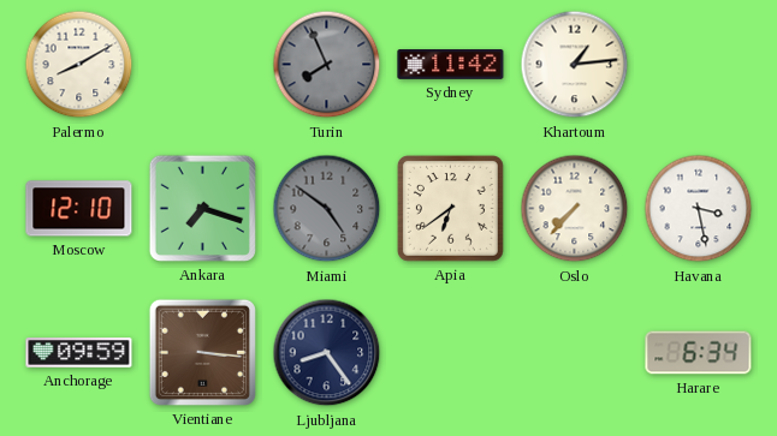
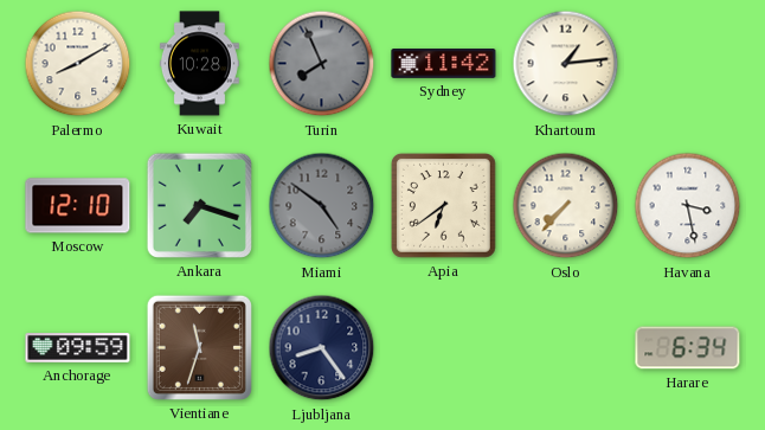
Kuwait: none -> 10:28 (199, 64)
Vientiane: 3:16 -> 11:33 (199, 347)
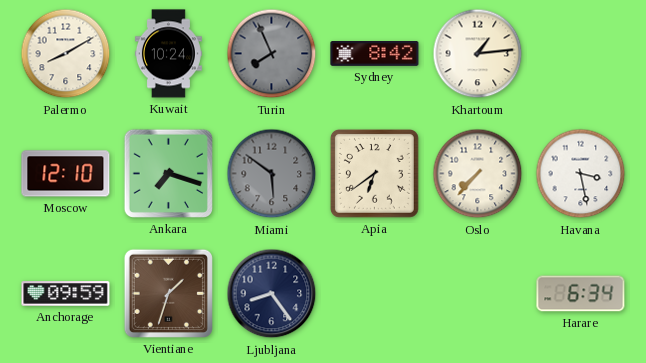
Kuwait: 10:28 -> 10:24 (168, 54)
Sydney: 11:42 -> 8:42 (375, 54)
Miami: 4:51 -> 5:51 (272, 174)
Vientiane: 11:33 -> 1:33 (168, 293)
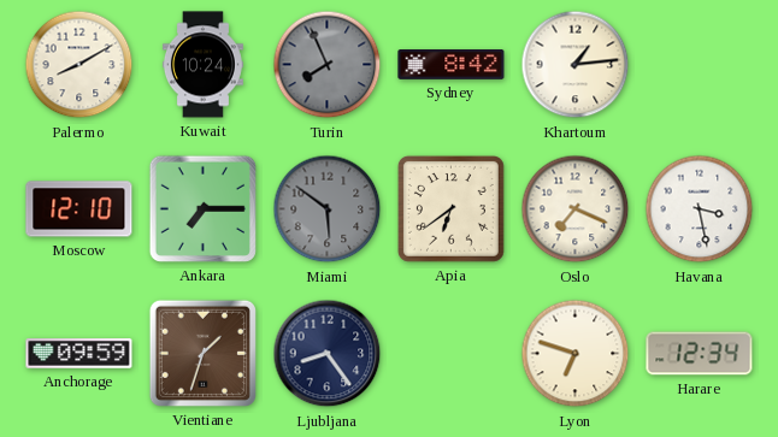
Ankara: 7:18 -> 7:15 (202, 208)
Oslo: 7:37 -> 7:19 (576, 209)
Lyon: none -> 6:48 (576, 354)
Harare: 6:34 -> 12:34 (700, 354)
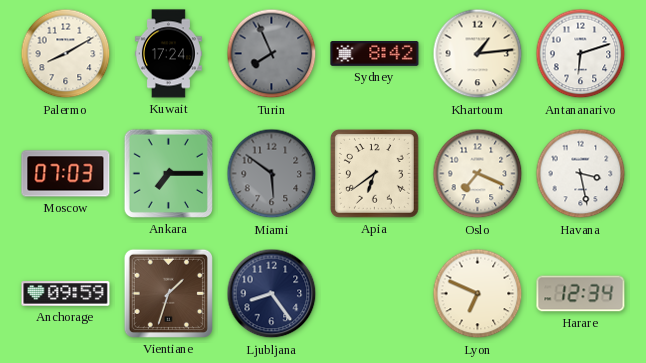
Kuwait: 10:24 -> 17:24 (168, 54)
Antananarivo: none -> 6:12 (581, 54)
Moscow: 12:10 -> 07:03 (66, 174)
Lyon: 6:48 -> 6:49 (478, 294)
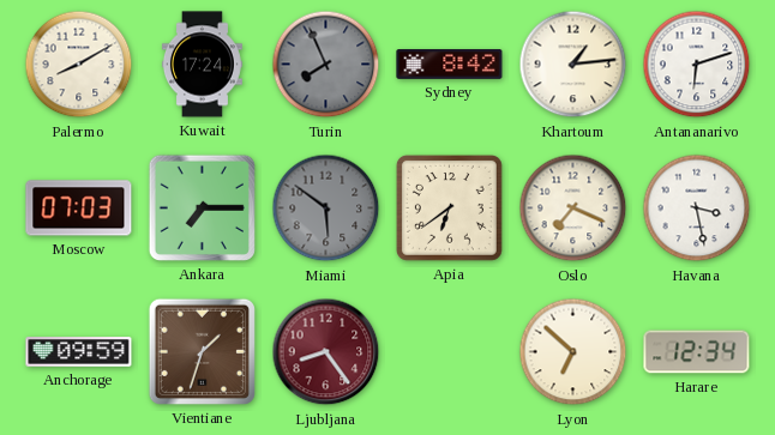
Ljubljana dial: navy -> burgundy (326, 352)
Lyon: 6:49 -> 6:52 (573, 352)
